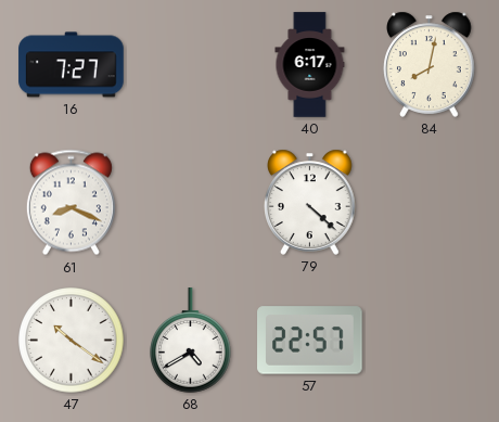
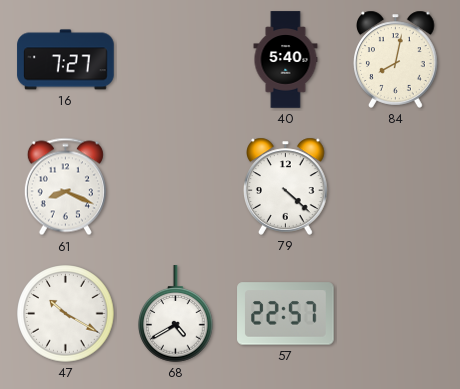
40: 6:17 -> 5:40 (286, 60)
47: 10:21 -> 10:20 (66, 314)
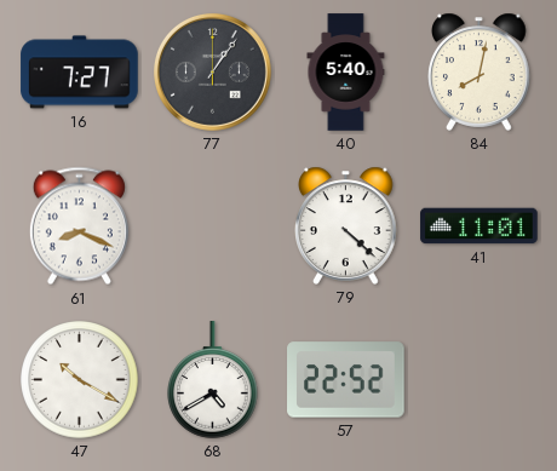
77: none -> 1:06 (212, 71)
41: none -> 11:01 (480, 226)
57: 22:57 -> 22:52 (346, 380)
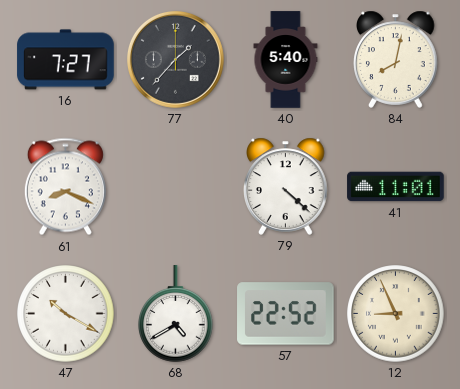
77: 1:06 -> 1:37 (175, 59)
12: none -> 8:56 (396, 314)
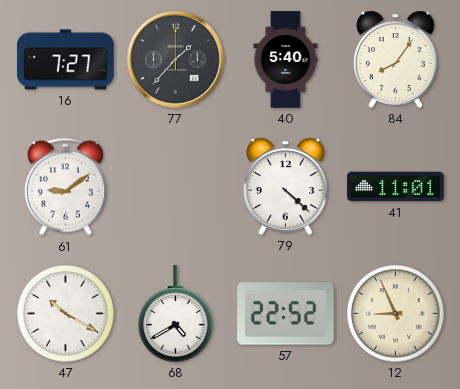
84: 8:02 -> 8:06 (396, 59)
61: 8:19 -> 9:09 (65, 187)
